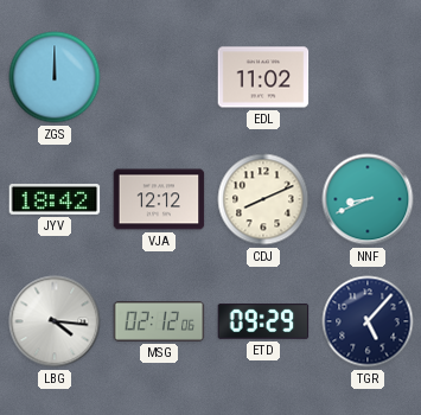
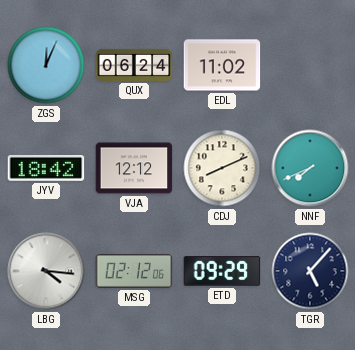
ZGS: 12:00 -> 12:04 (46, 65)
QUX: none -> 06:24 (134, 65)
NNF: 8:41 -> 7:41 (310, 168)
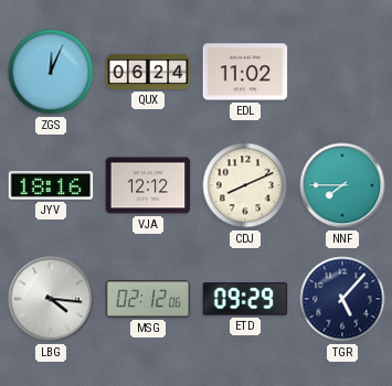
JYV: 18:42 -> 18:16 (51, 186)
NNF: 7:41 -> 7:45 (342, 185)
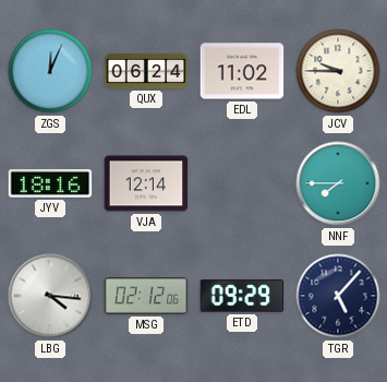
JCV: none -> 9:45 (338, 71)
VJA: 12:12 -> 12:14 (146, 183)
CDJ: 8:11 -> none (245, 185)
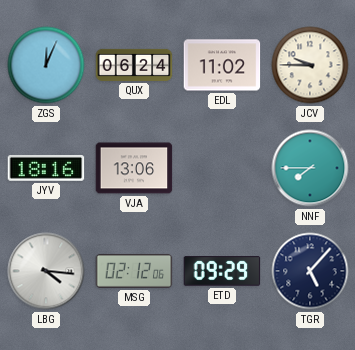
VJA: 12:14 -> 13:06 (134, 168)
